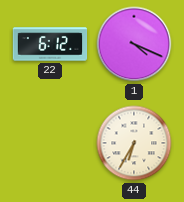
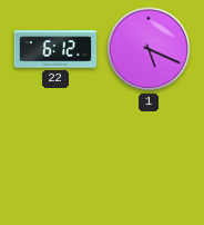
1: 4:19 -> 5:19 (149, 49)
44: 6:35 -> none (134, 143)
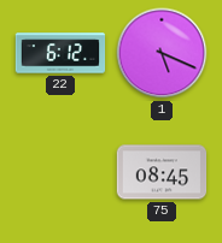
75: none -> 08:45 (162, 172)
